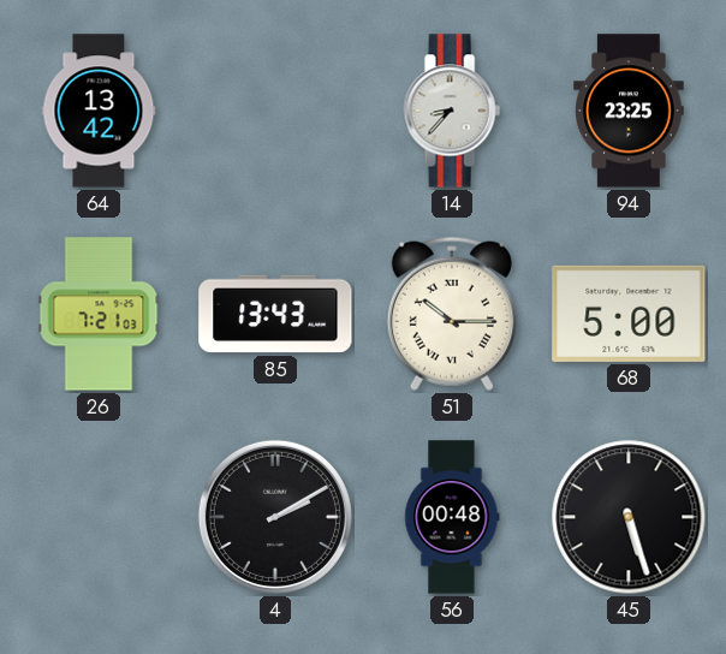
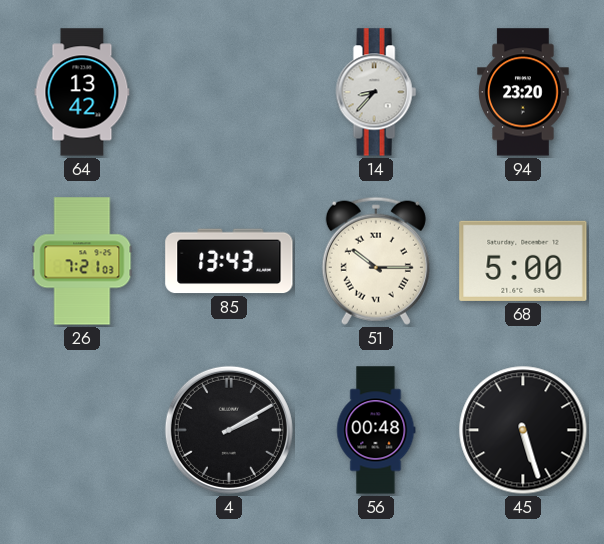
94: 23:25 -> 23:20 (523, 92)
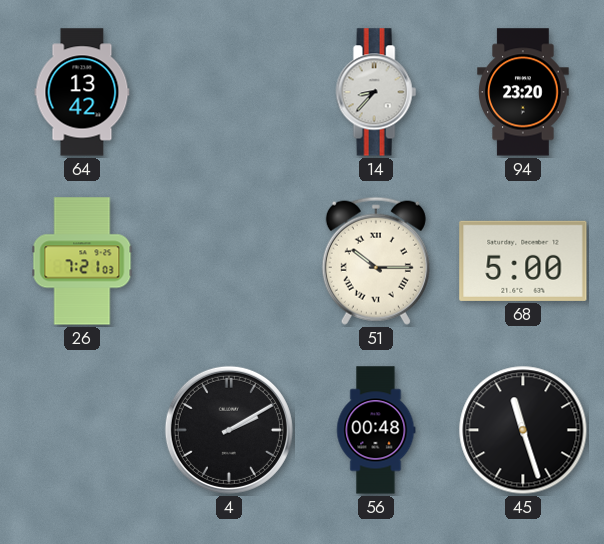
85: 13:43 -> none (229, 261)
45: 5:27 -> 11:27 (523, 430)
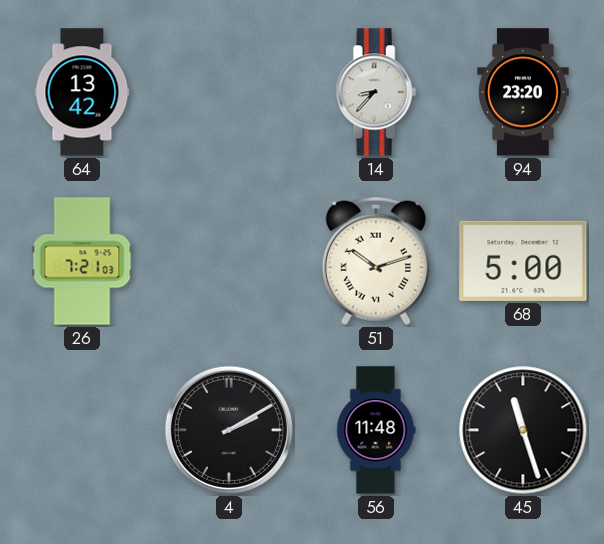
51: 10:15 -> 10:12 (376, 261)
56: 00:48 -> 11:48 (376, 430)
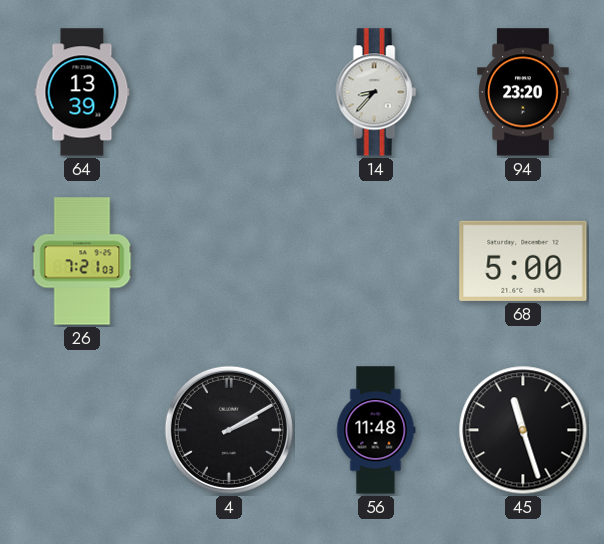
64: 13:42 -> 13:39 (82, 92)
51: 10:12 -> none (376, 261)
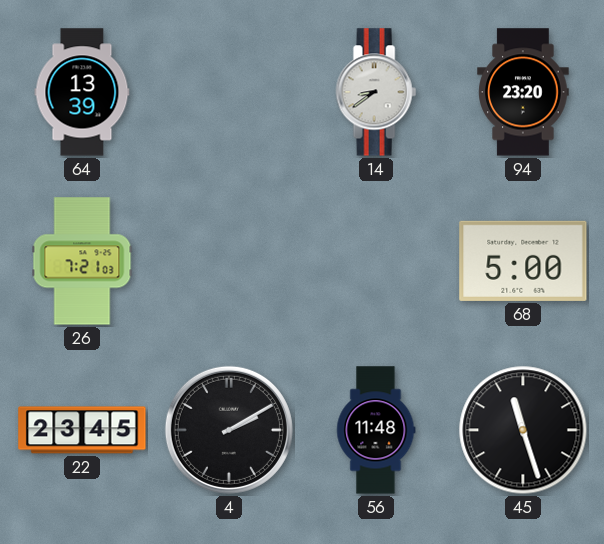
14: 8:37 -> 8:39 (376, 92)
22: none -> 23:45 (82, 430)
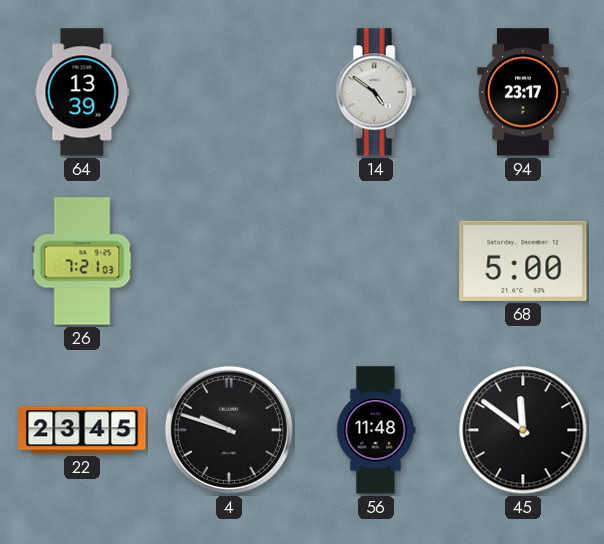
14: 8:39 -> 4:51 (376, 92)
94: 23:20 -> 23:17 (523, 92)
4: 2:10 -> 9:48 (229, 430)
45: 11:27 -> 11:51 (523, 430)
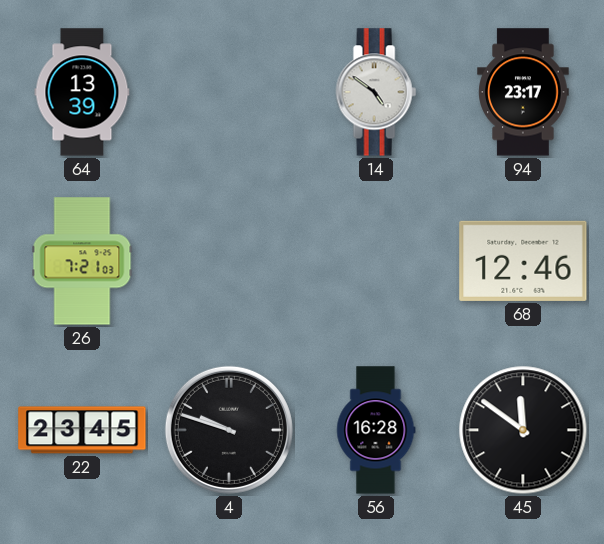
68: 5:00 -> 12:46 (523, 261)
56: 11:48 -> 16:28 (376, 430)
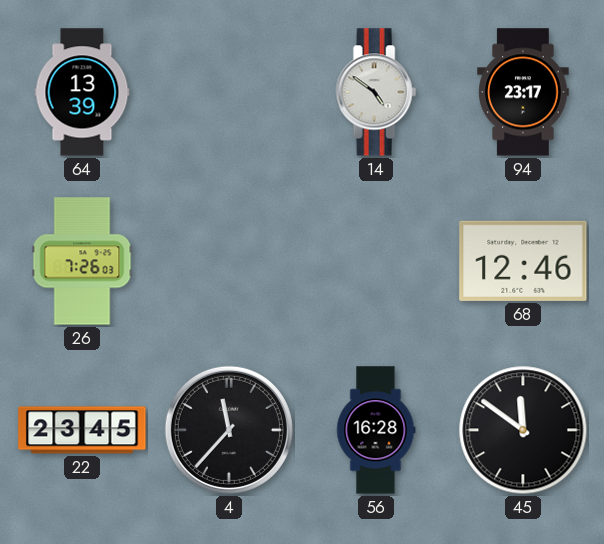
26: 7:21 -> 7:26 (82, 261)
4: 9:48 -> 11:37 (229, 430)
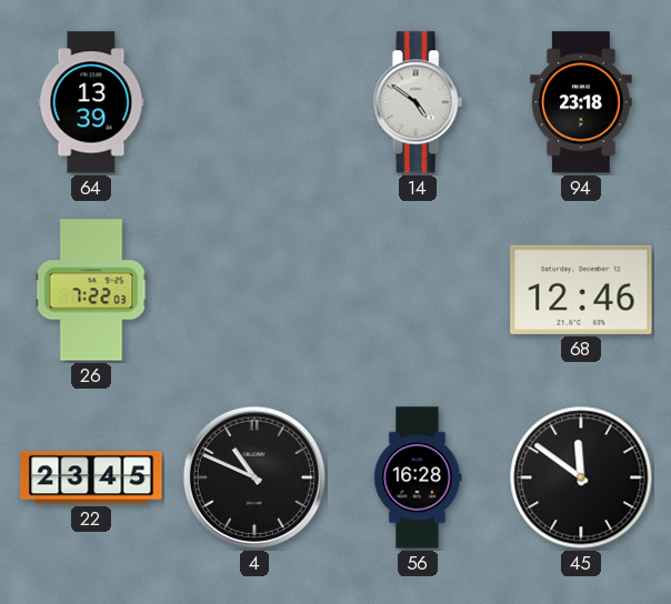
94: 23:17 -> 23:18 (581, 102)
26: 7:26 -> 7:22 (91, 290)
4: 11:37 -> 10:49 (254, 477)
